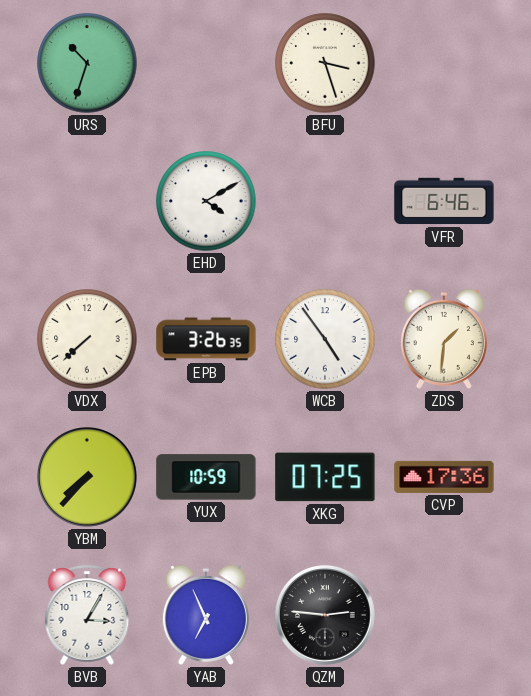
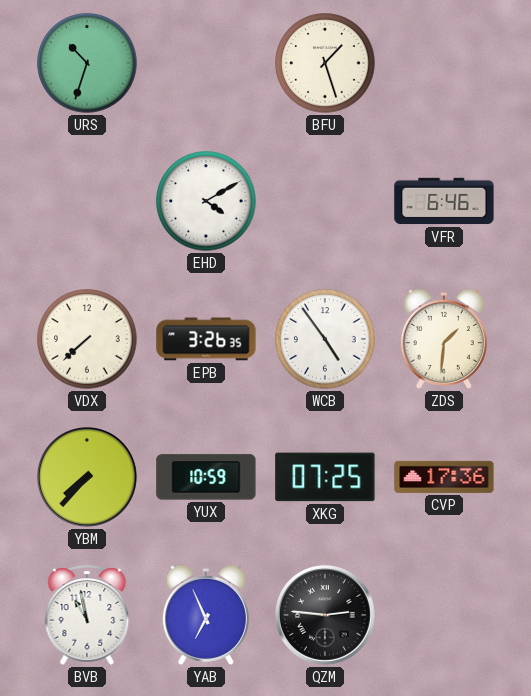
BFU: 3:27 -> 1:27 (325, 63)
BVB: 3:05 -> 10:58 (87, 615)
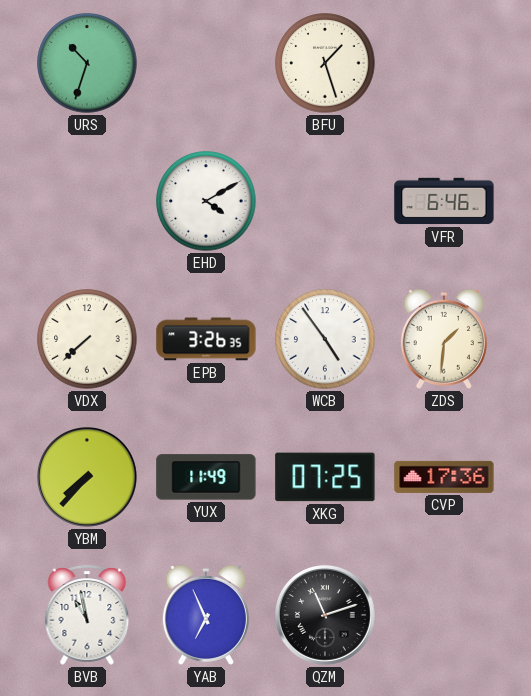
YUX: 10:59 -> 11:49 (206, 477)
QZM: 2:46 -> 11:12 (326, 616)
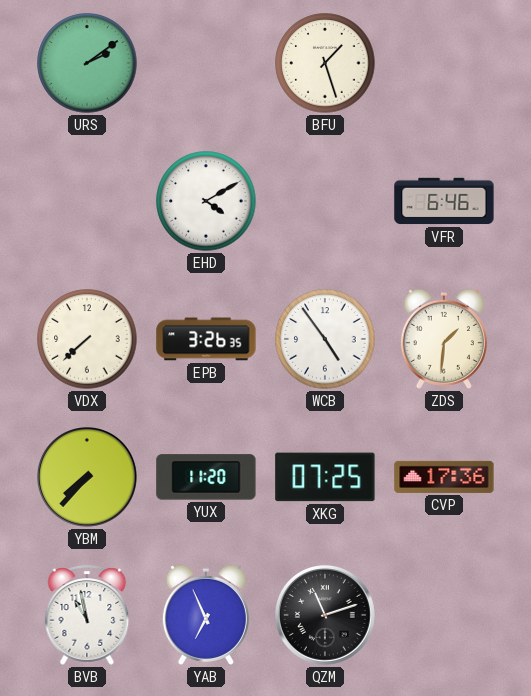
URS: 10:33 -> 2:09 (87, 63)
YUX: 11:49 -> 11:20 (206, 477)
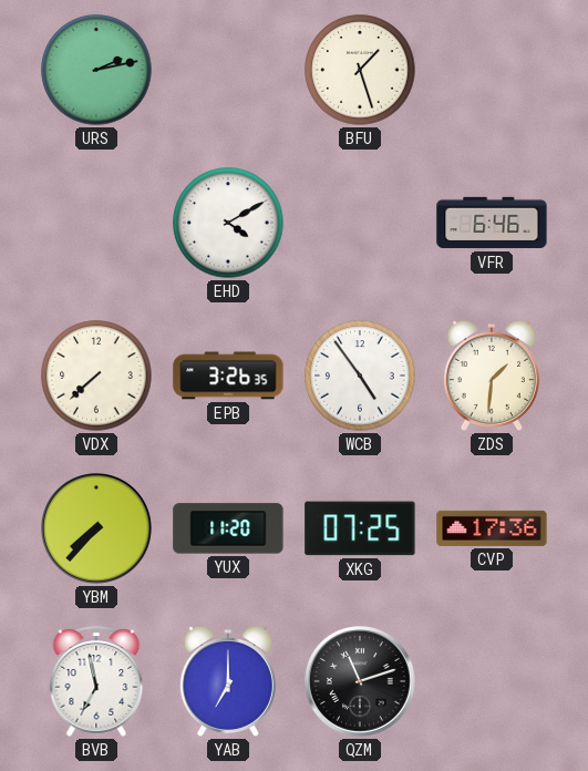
URS: 2:09 -> 2:13 (96, 70)
BVB: 10:58 -> 6:58 (96, 681)
YAB: 6:56 -> 7:00 (228, 681)
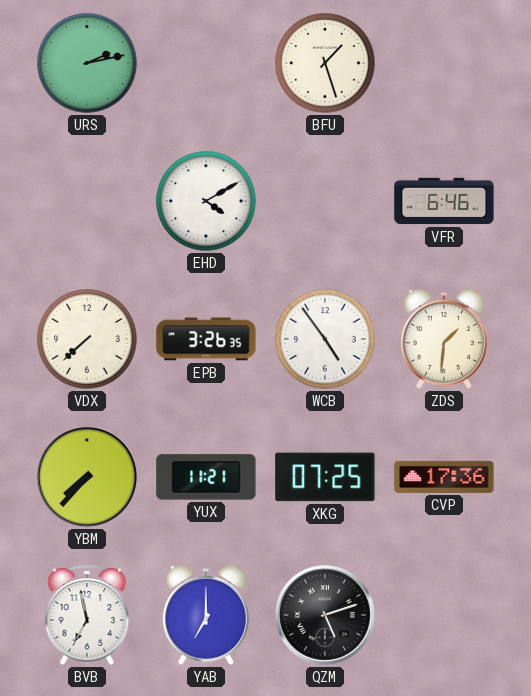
YUX: 11:20 -> 11:21 (206, 477)
QZM: 11:12 -> 5:12 (326, 616)
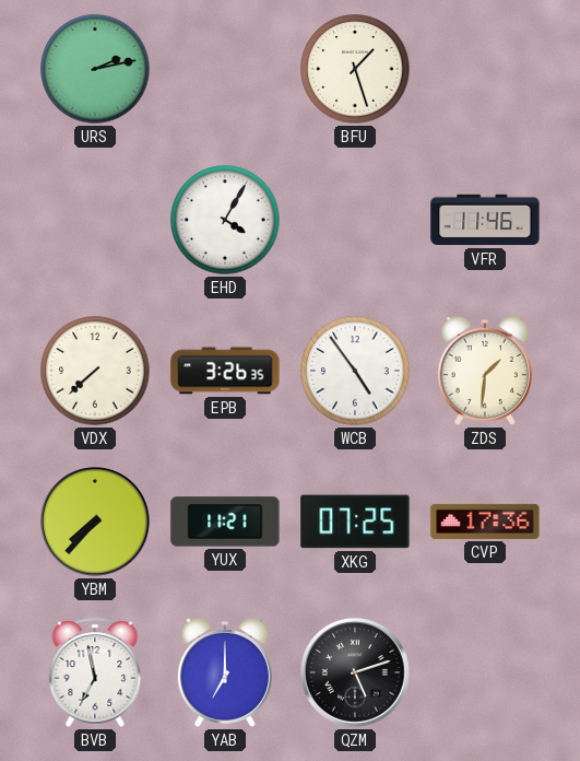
EHD: 4:10 -> 4:05 (225, 220)
VFR: 6:46 -> 11:46 (485, 220)
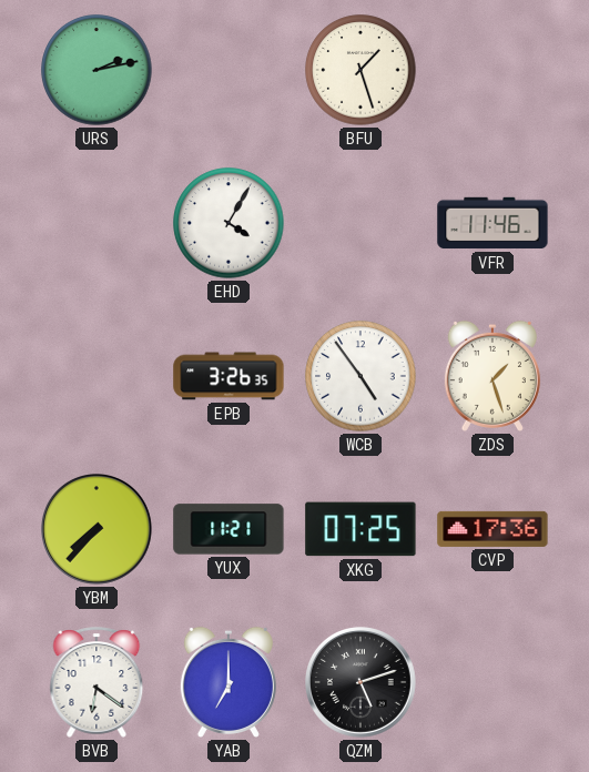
VDX: 7:38 -> none (95, 371)
ZDS: 1:31 -> 1:27 (492, 376)
BVB: 6:58 -> 6:21 (97, 682)
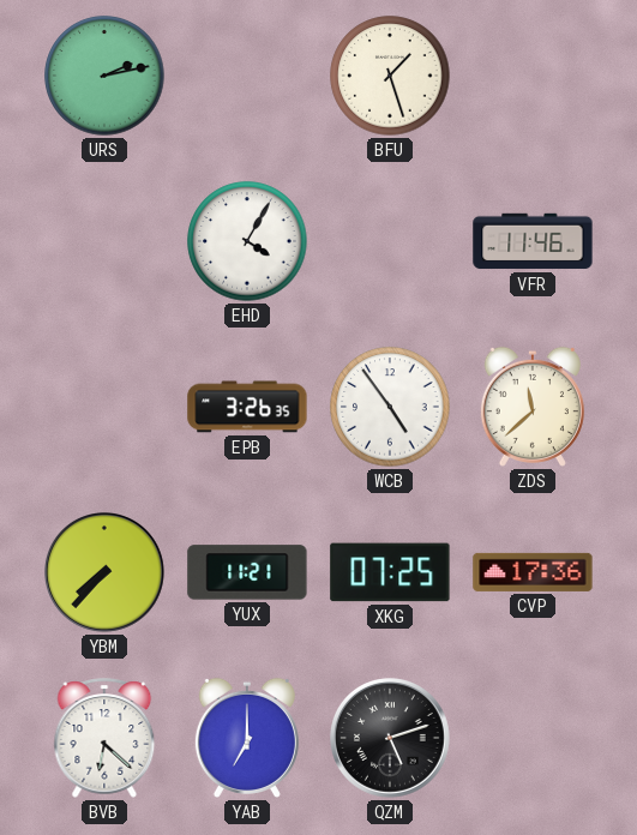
ZDS: 1:27 -> 11:38 (533, 407)
BVB: 6:21 -> 6:22 (104, 738)
